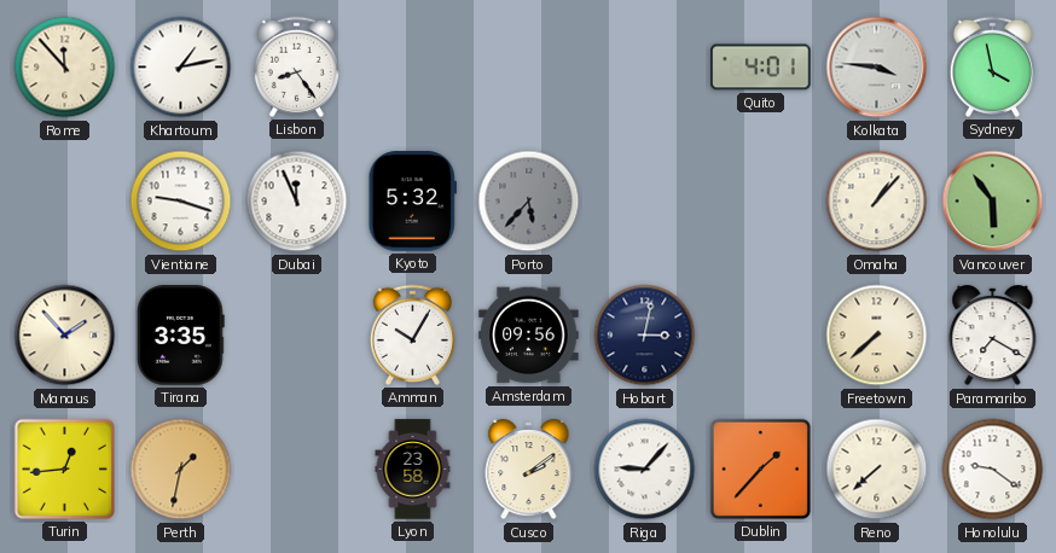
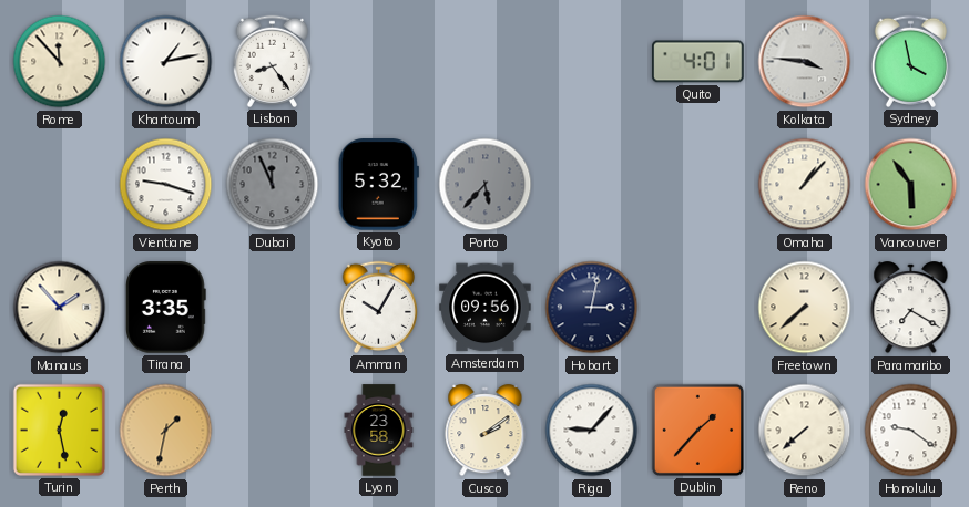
Dubai dial: white -> grey (273, 185)
Turin: 12:44 -> 12:28 (59, 430)
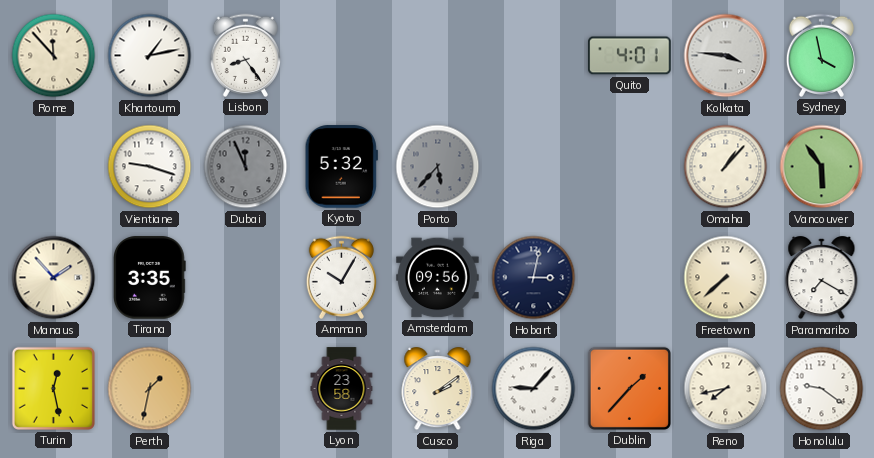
Reno: 7:38 -> 7:43 (726, 389)
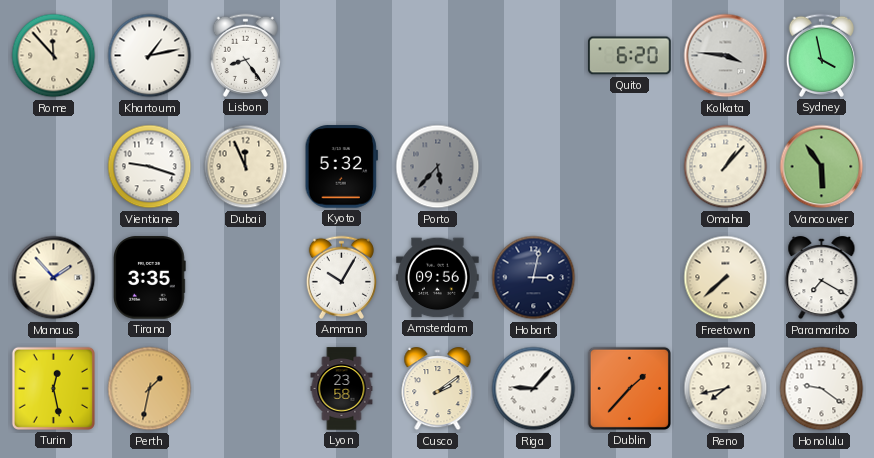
Quito: 4:01 -> 6:20 (630, 56)
Dubai dial: grey -> cream (246, 167)
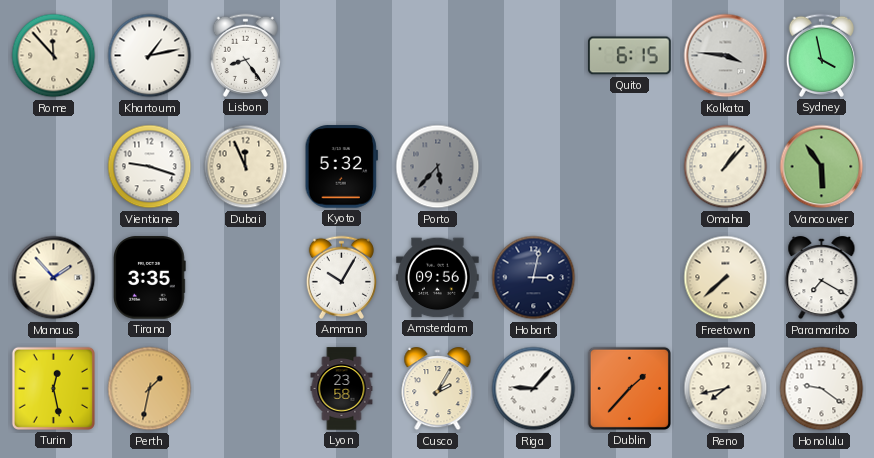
Quito: 6:20 -> 6:15 (630, 56)
Cusco: 2:09 -> 2:05 (438, 389)
